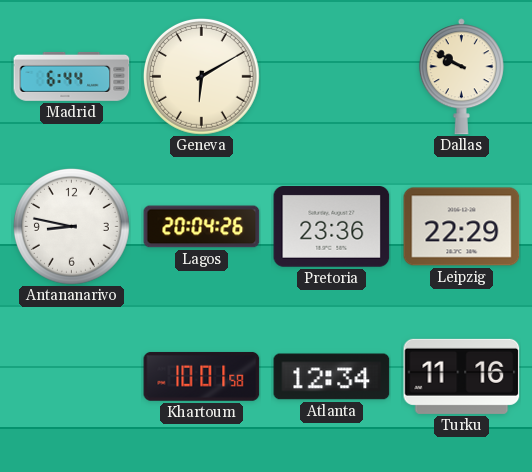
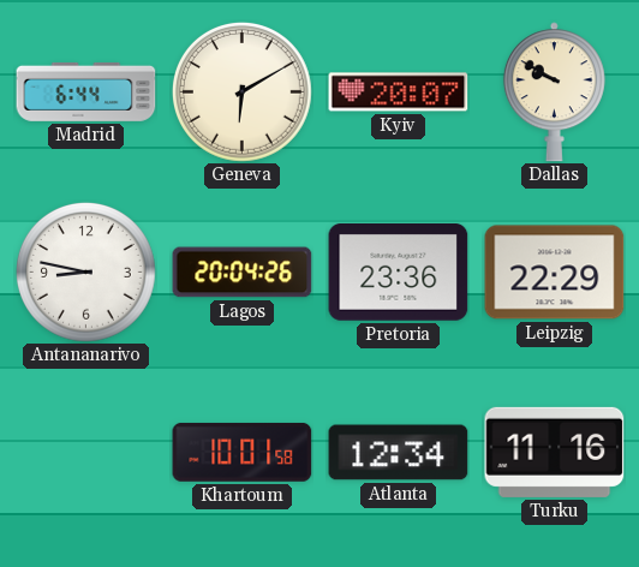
Kyiv: none -> 20:07 (399, 92)
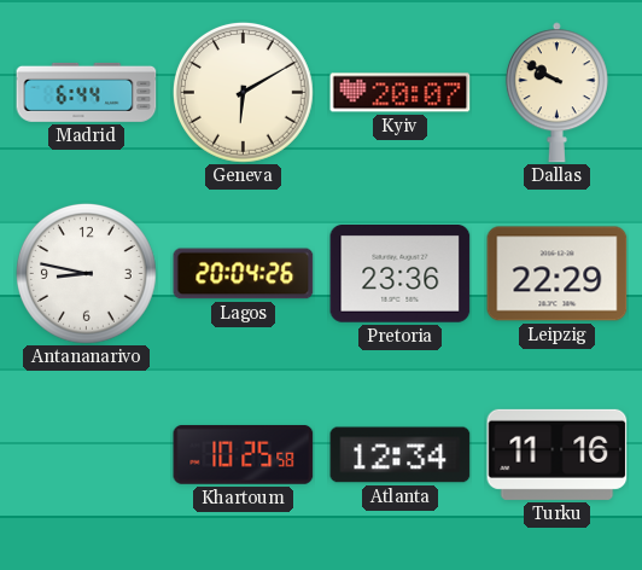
Khartoum: 10:01 -> 10:25 (244, 454)
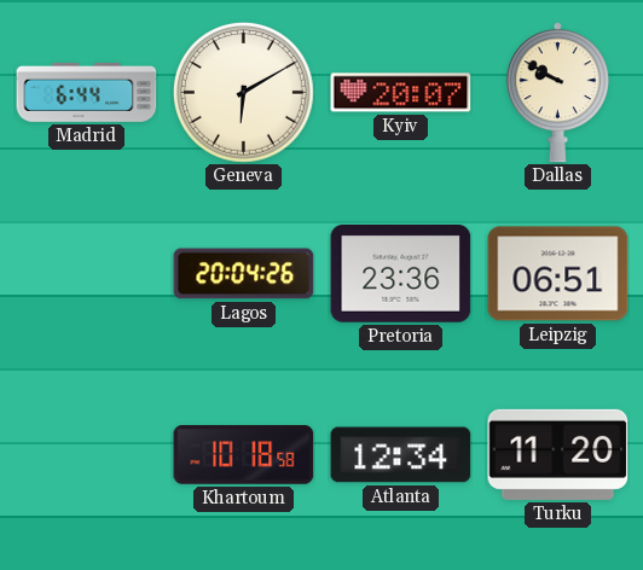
Antananarivo: 8:47 -> none (86, 273)
Leipzig: 22:29 -> 06:51 (558, 274)
Khartoum: 10:25 -> 10:18 (244, 454)
Turku: 11:16 -> 11:20 (558, 454)
